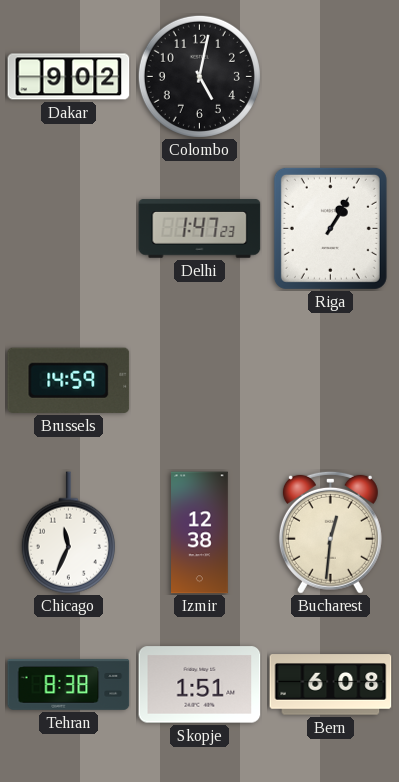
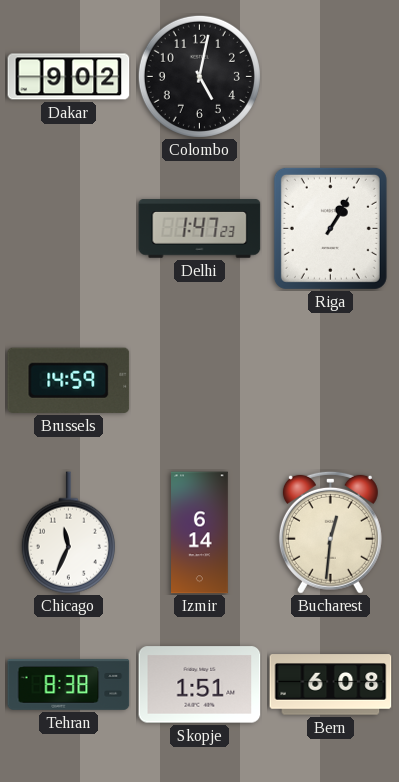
Izmir: 12:38 -> 6:14 (200, 533)
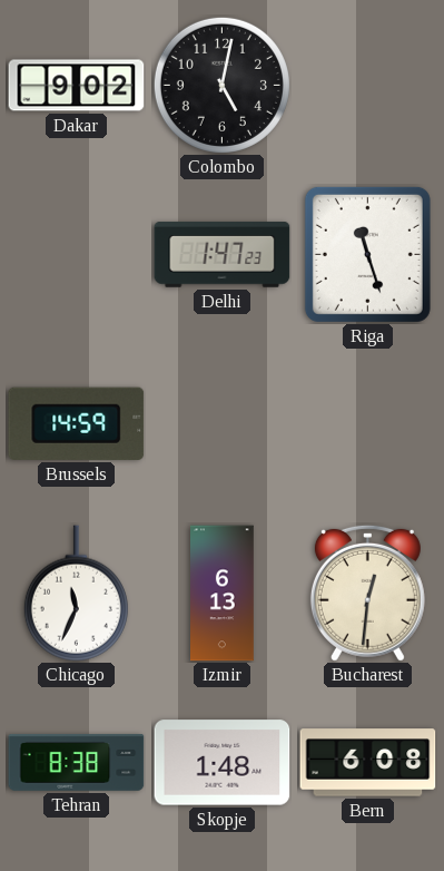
Riga: 1:05 -> 11:27 (367, 254)
Izmir: 6:14 -> 6:13 (223, 594)
Skopje: 1:51 -> 1:48 (223, 763)
